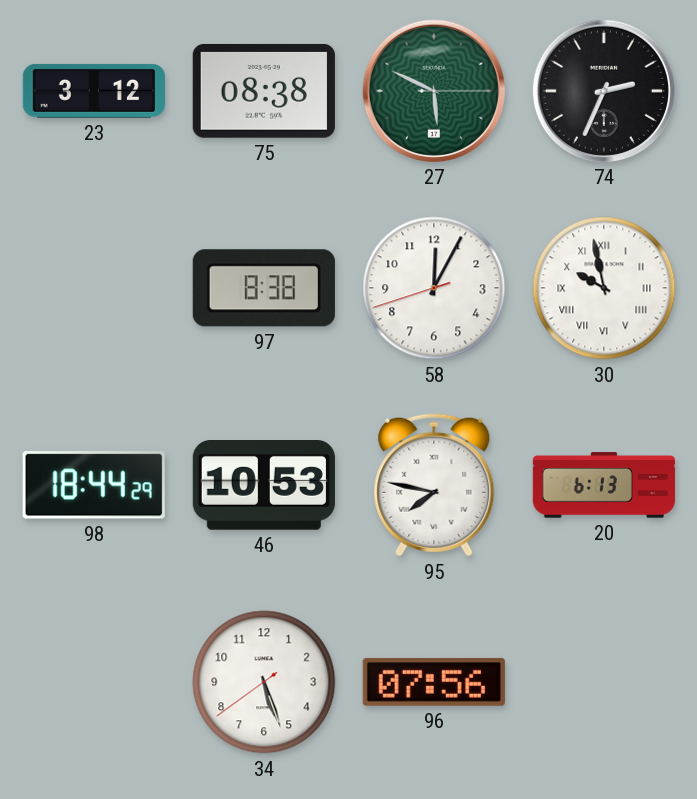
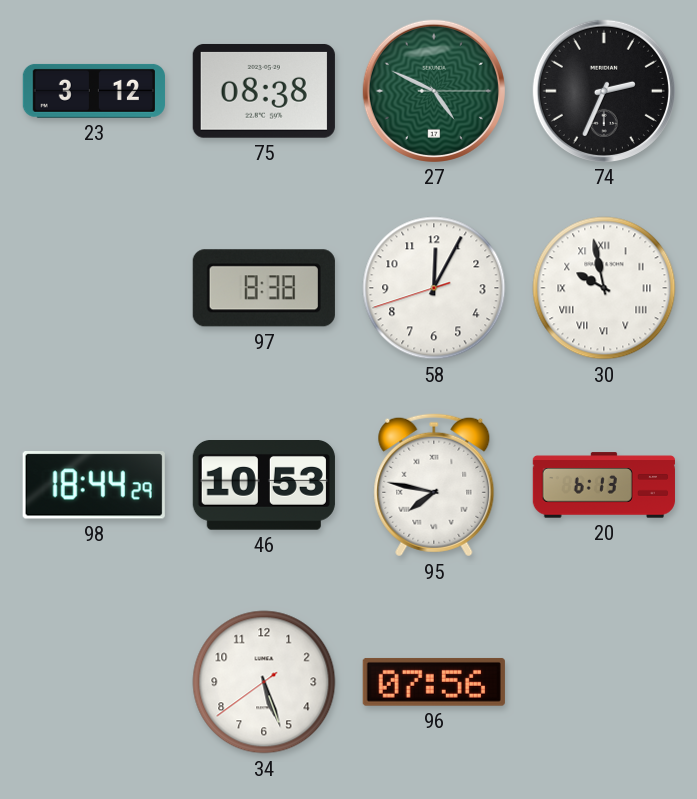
27: 5:49 -> 4:49 (434, 91)
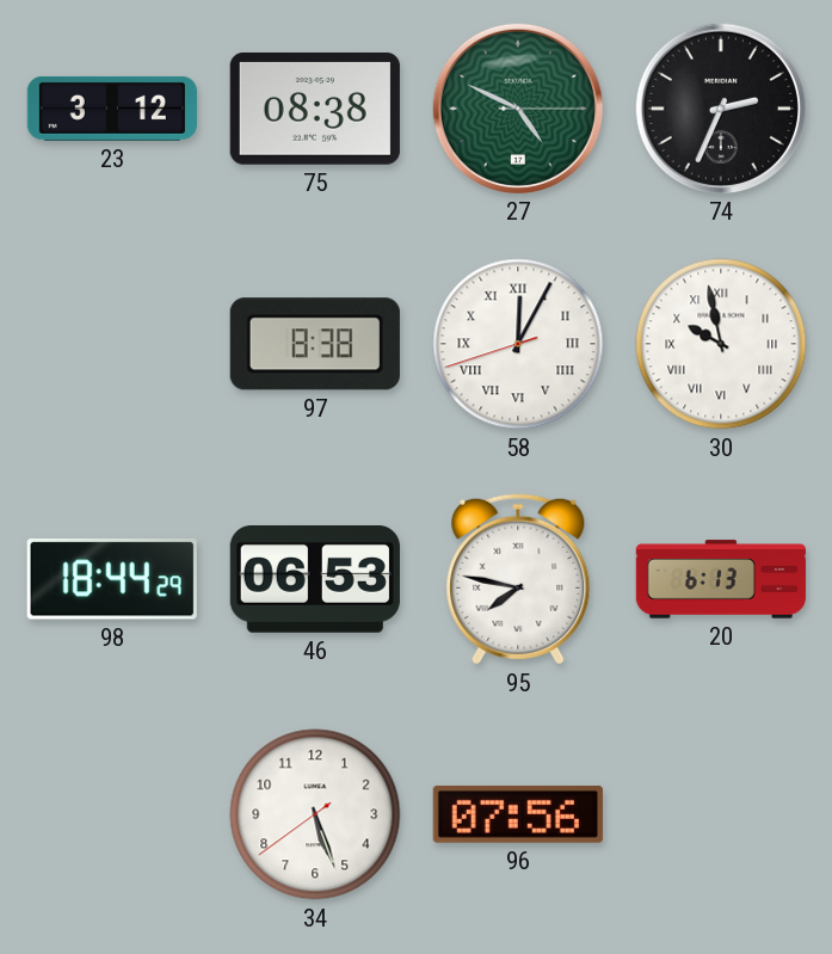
58 numerals: Arabic -> Roman (518, 344)
46: 10:53 -> 06:53 (315, 580)
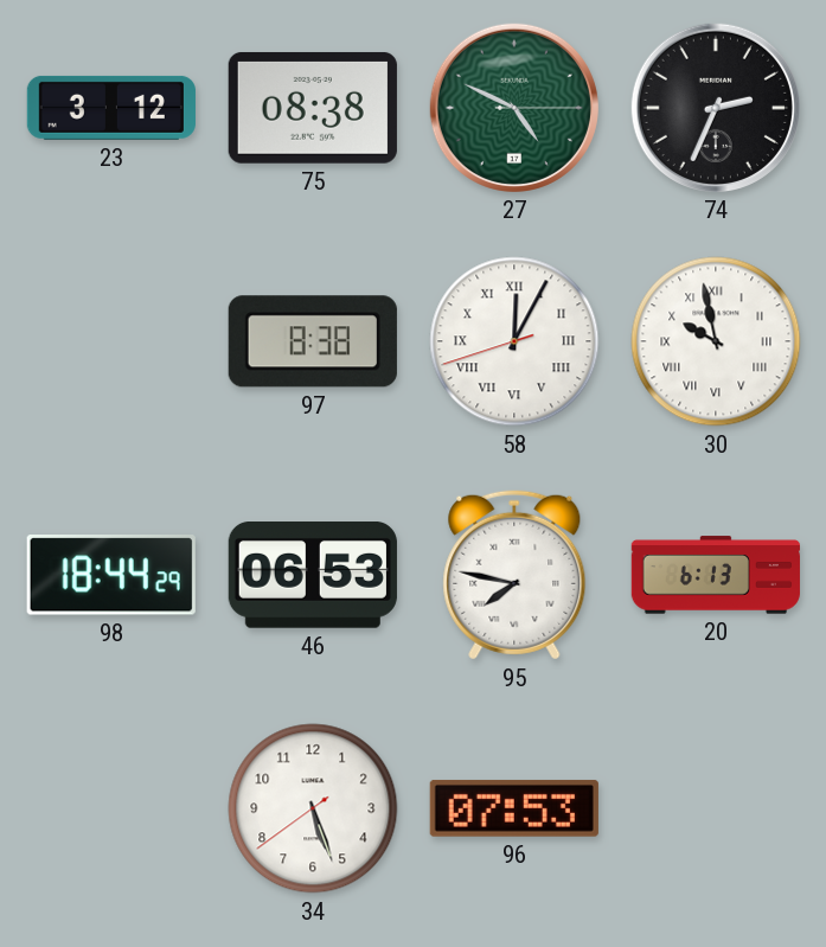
96: 07:56 -> 07:53 (514, 808)
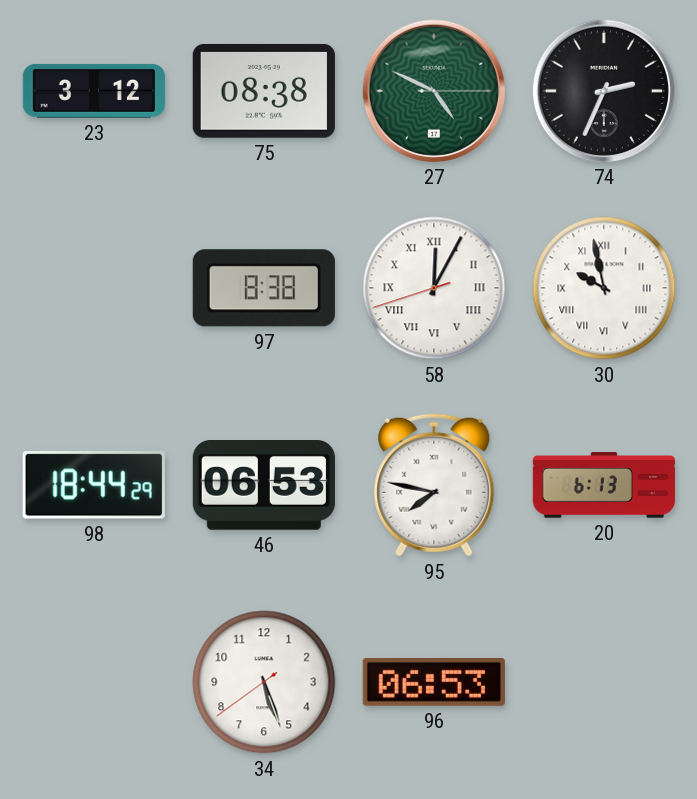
96: 07:53 -> 06:53 (434, 682)
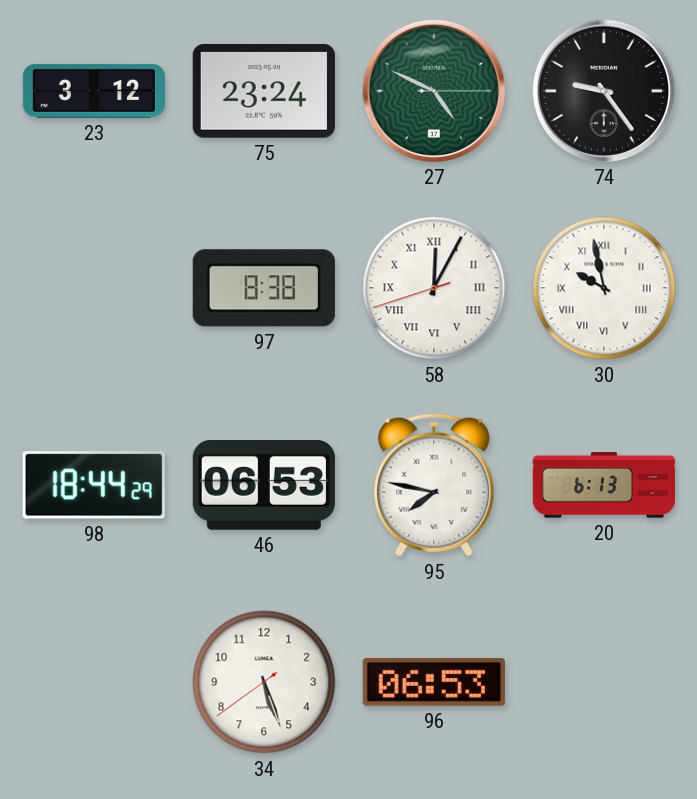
75: 08:38 -> 23:24 (264, 91)
74: 2:34 -> 9:24 (604, 91)
